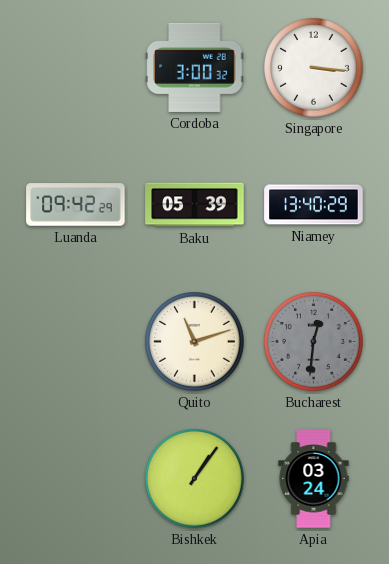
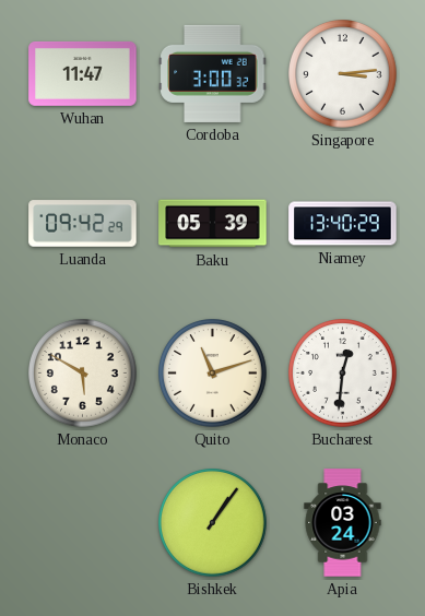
Wuhan: none -> 11:47 (83, 73)
Singapore: 3:16 -> 3:14 (343, 74)
Monaco: none -> 5:50 (83, 374)
Bucharest dial: grey -> white (343, 374)
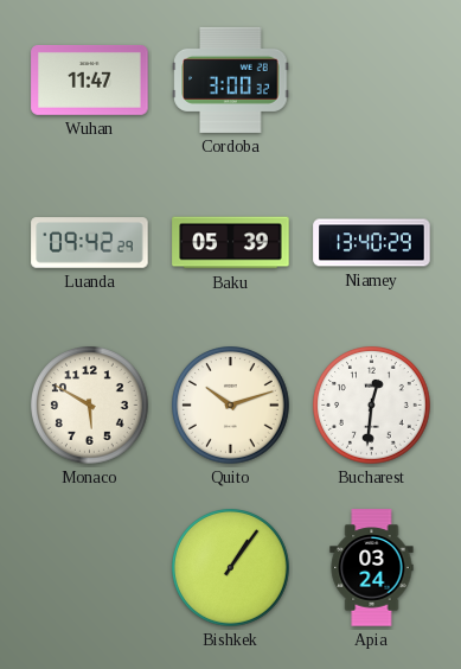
Singapore: 3:14 -> none (343, 74)
Quito: 11:12 -> 10:12 (231, 406)
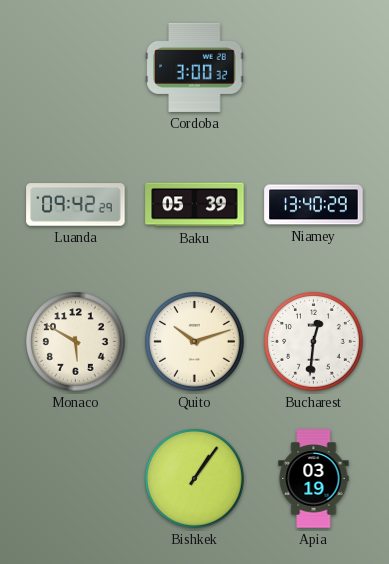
Wuhan: 11:47 -> none (90, 79)
Apia: 03:24 -> 03:19 (314, 479)
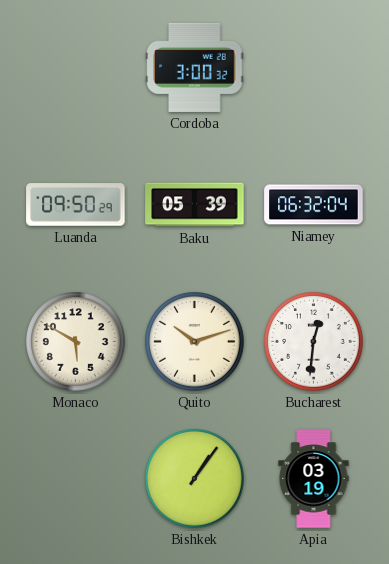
Luanda: 09:42 -> 09:50 (76, 205)
Niamey: 13:40 -> 06:32 (314, 205)
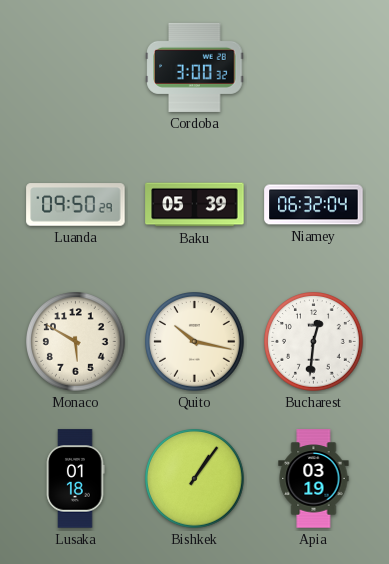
Quito: 10:12 -> 10:17 (195, 342)
Lusaka: none -> 01:18 (76, 479)
